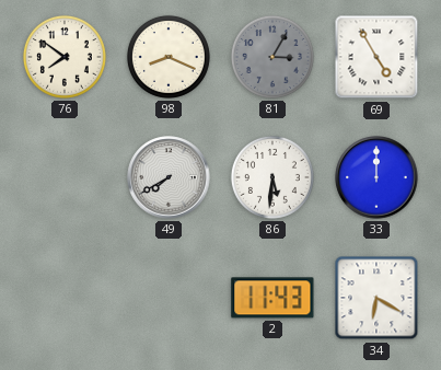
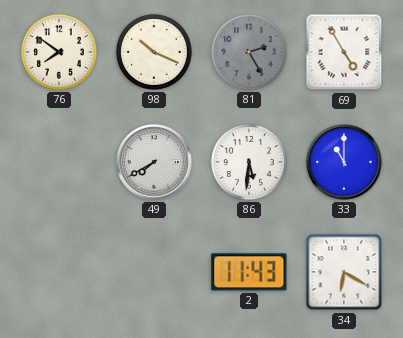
98: 8:19 -> 10:19 (154, 52)
81: 3:05 -> 2:25 (249, 52)
33: 12:00 -> 11:00 (344, 162)
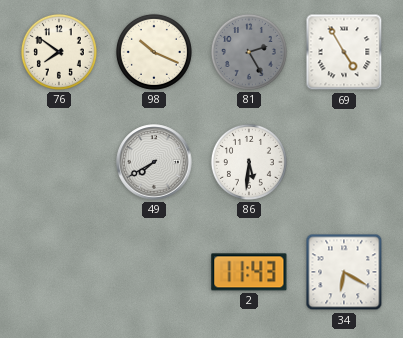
33: 11:00 -> none (344, 162)
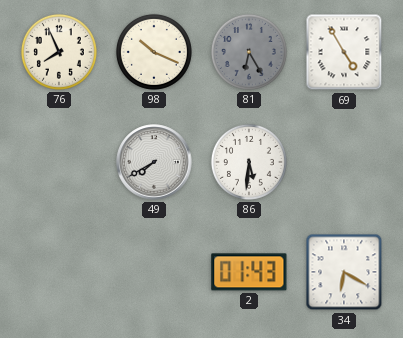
76: 7:51 -> 7:56 (59, 52)
81: 2:25 -> 6:25 (249, 52)
2: 11:43 -> 01:43 (249, 272)
